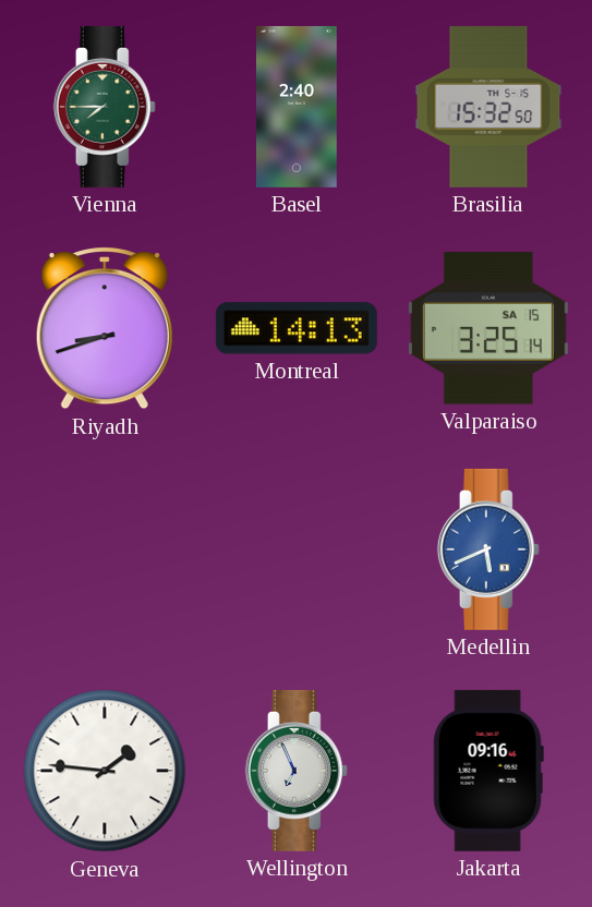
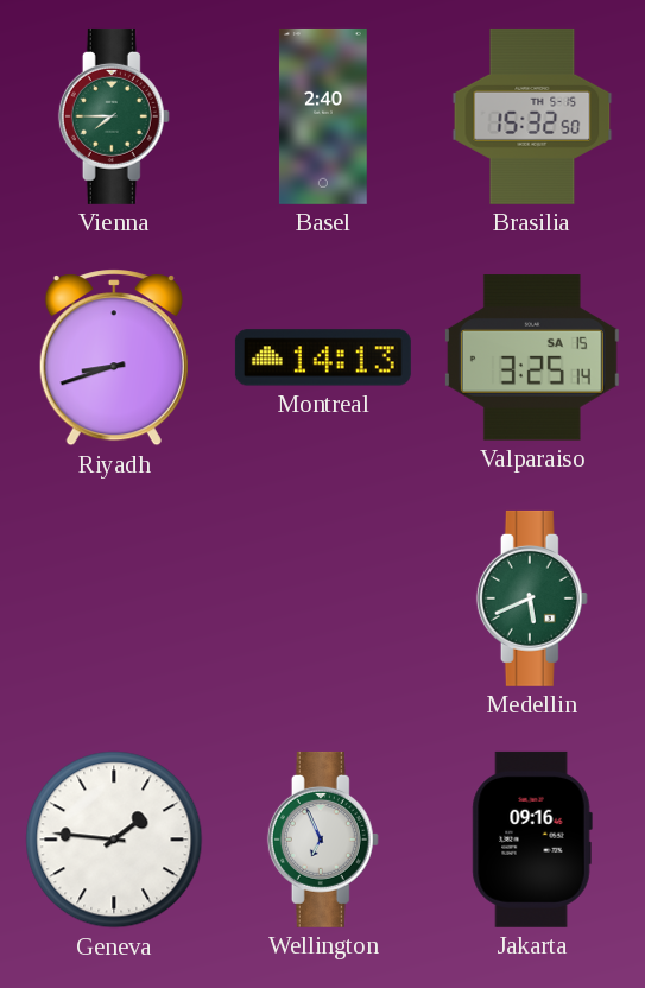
Medellin dial: blue -> green (532, 598)
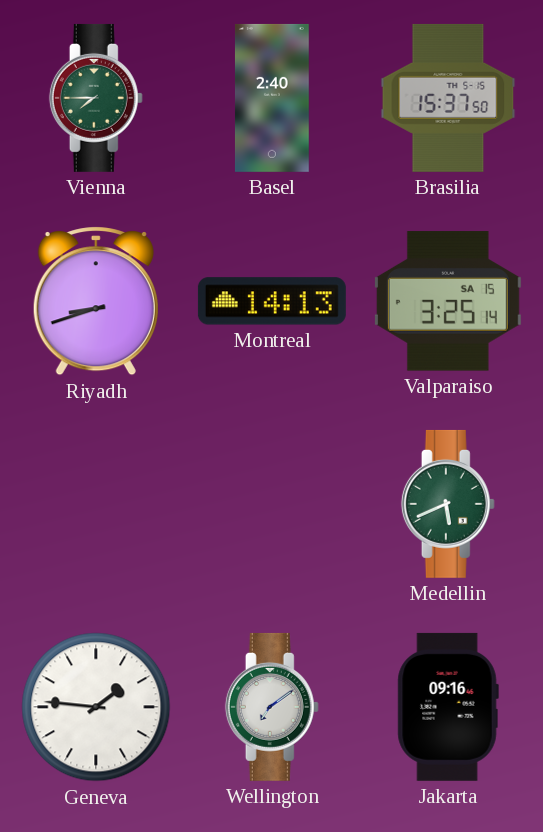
Brasilia: 15:32 -> 15:37 (448, 98)
Wellington: 6:56 -> 7:09 (272, 707)
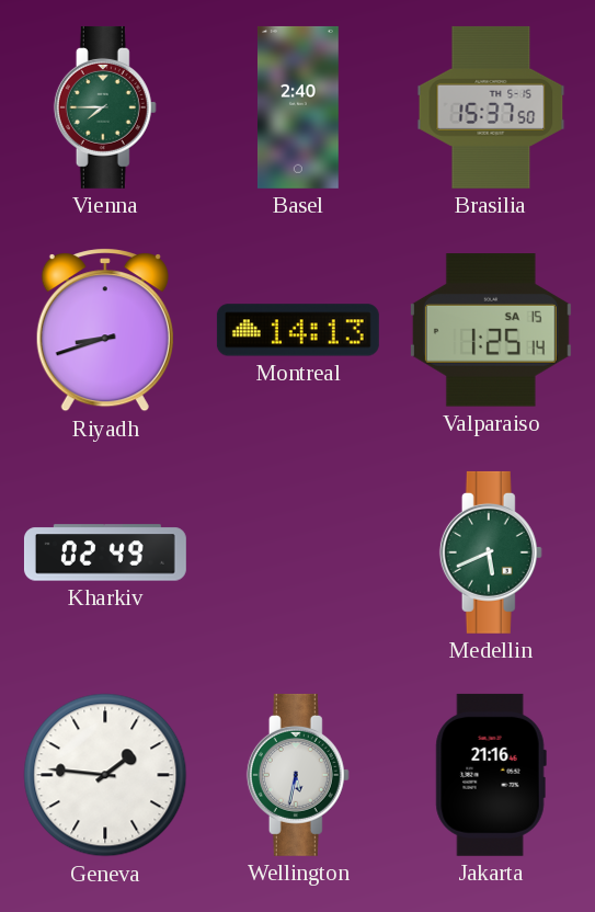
Valparaiso: 3:25 -> 1:25 (491, 330)
Kharkiv: none -> 02:49 (105, 552)
Wellington: 7:09 -> 5:32 (298, 775)
Jakarta: 09:16 -> 21:16 (491, 775)
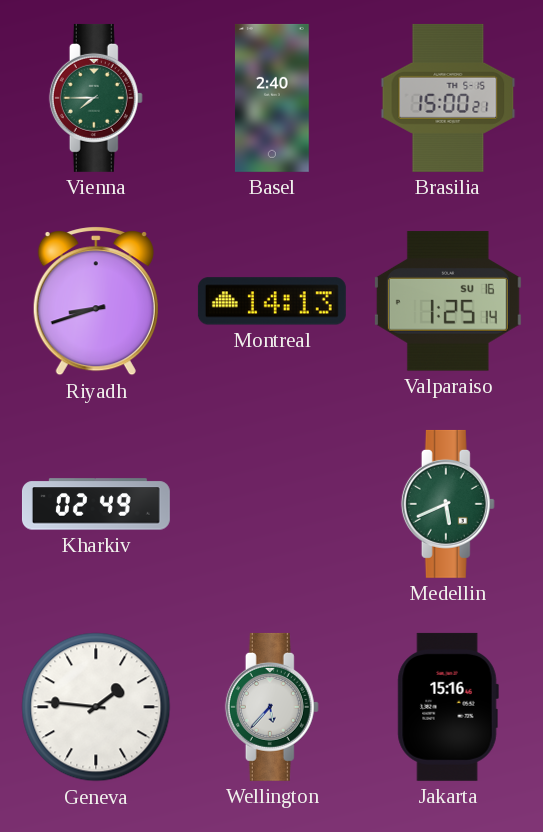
Brasilia: 15:37 -> 15:00 (448, 98)
Valparaiso date: SA 15 -> SU 16 (448, 301)
Wellington: 5:32 -> 5:37 (272, 707)
Jakarta: 21:16 -> 15:16 (448, 707)
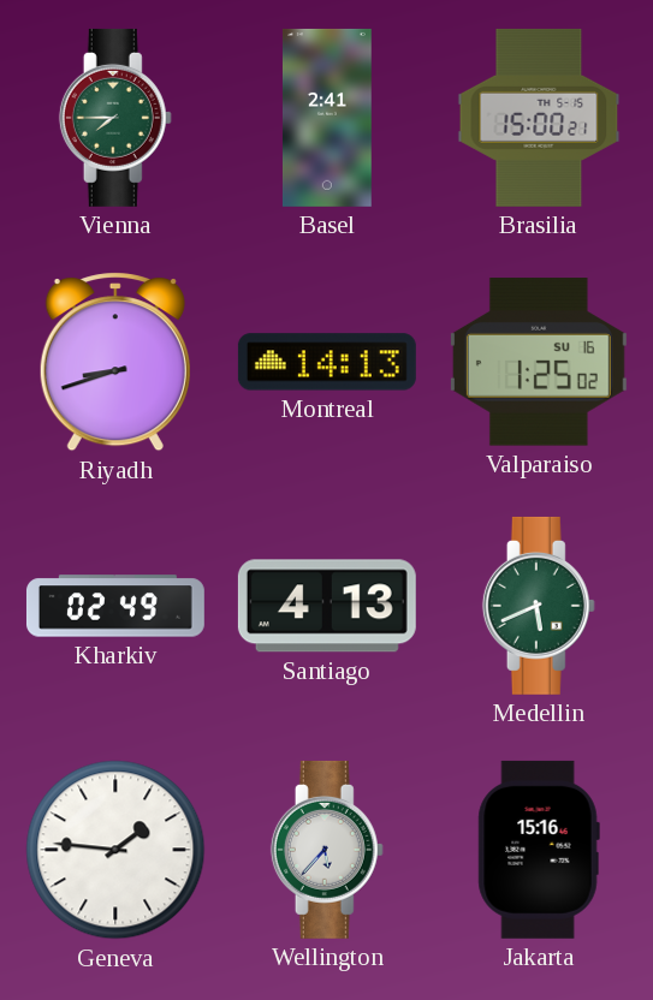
Basel: 2:40 -> 2:41 (327, 118)
Valparaiso: 1:25:14 -> 1:25:02 (539, 362)
Santiago: none -> 4:13 (327, 606)
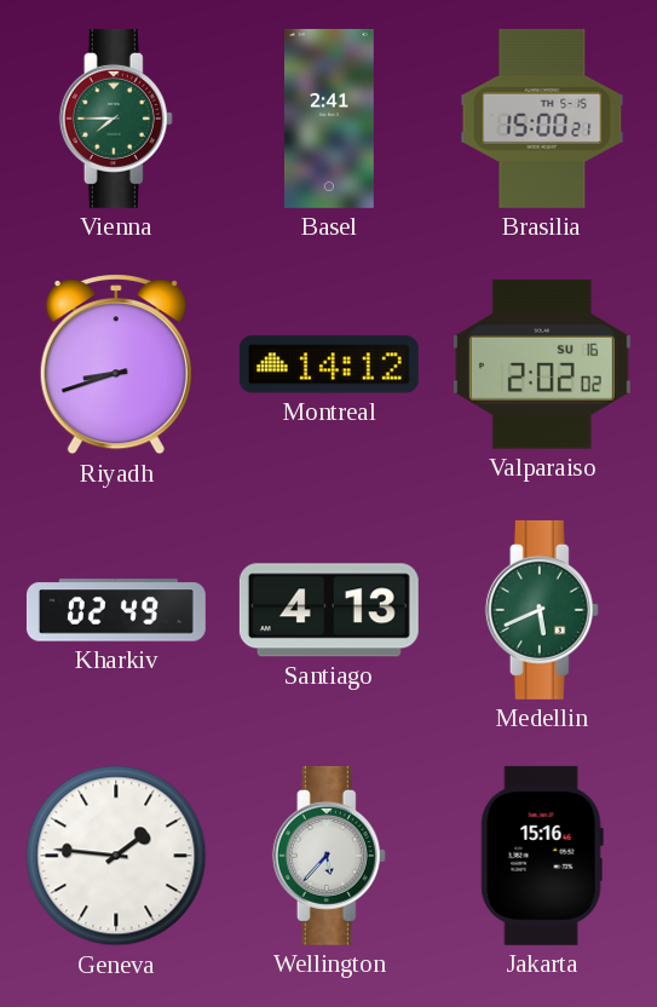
Montreal: 14:13 -> 14:12 (329, 364)
Valparaiso: 1:25 -> 2:02 (542, 364)
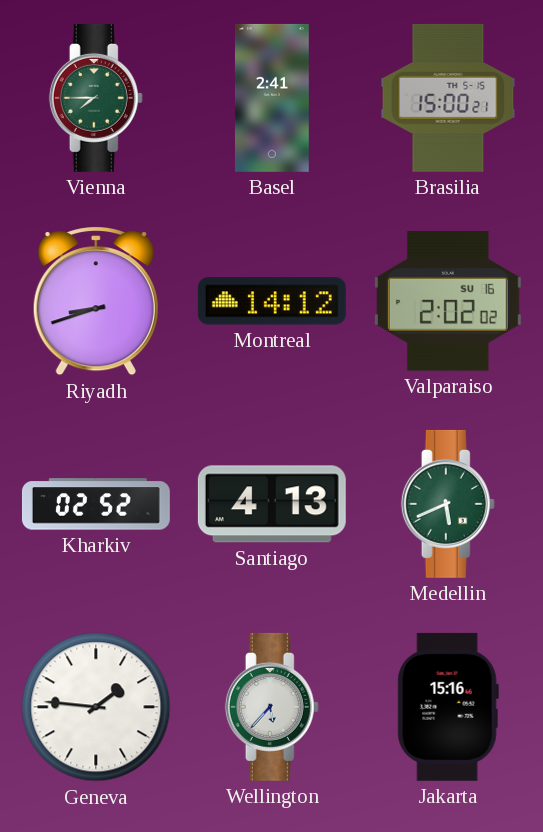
Kharkiv: 02:49 -> 02:52 (96, 504)
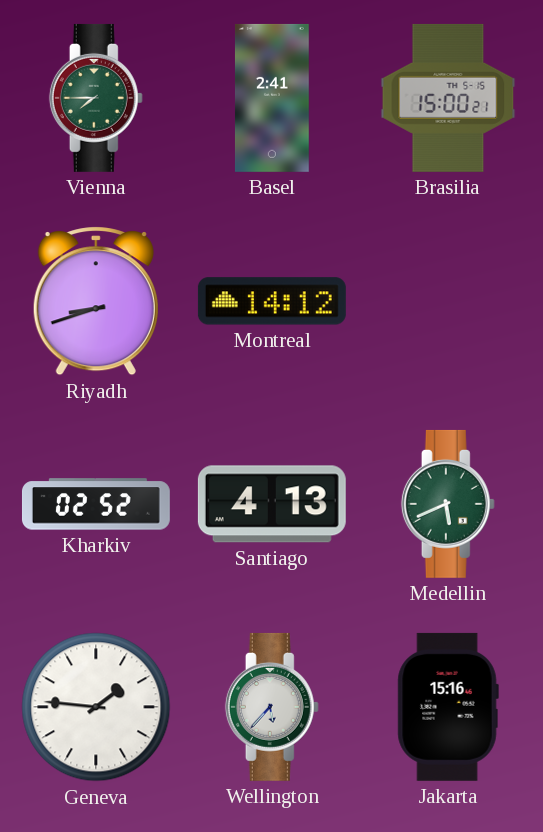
Valparaiso: 2:02 -> none (448, 301)
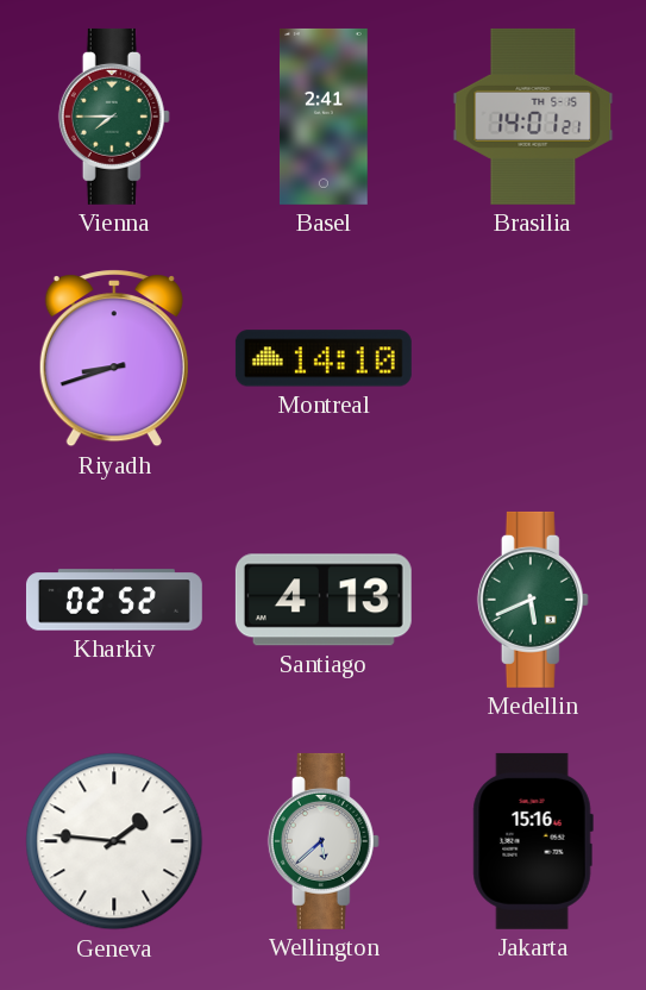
Brasilia: 15:00 -> 14:01 (533, 117)
Montreal: 14:12 -> 14:10 (324, 358)
Wellington: 5:37 -> 5:38 (324, 841)
